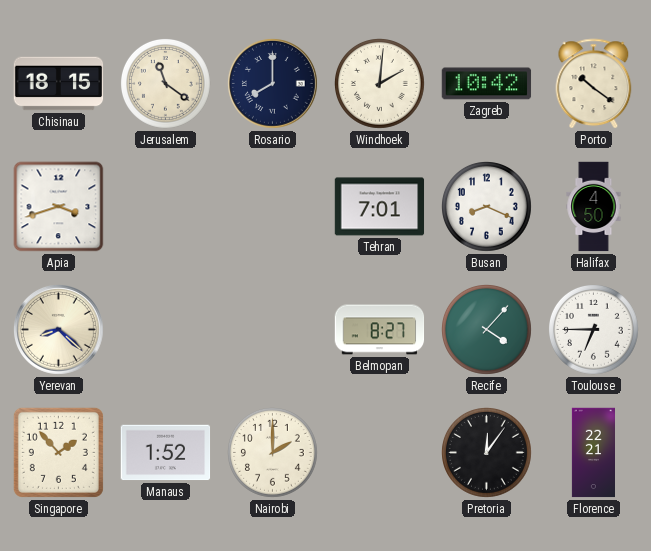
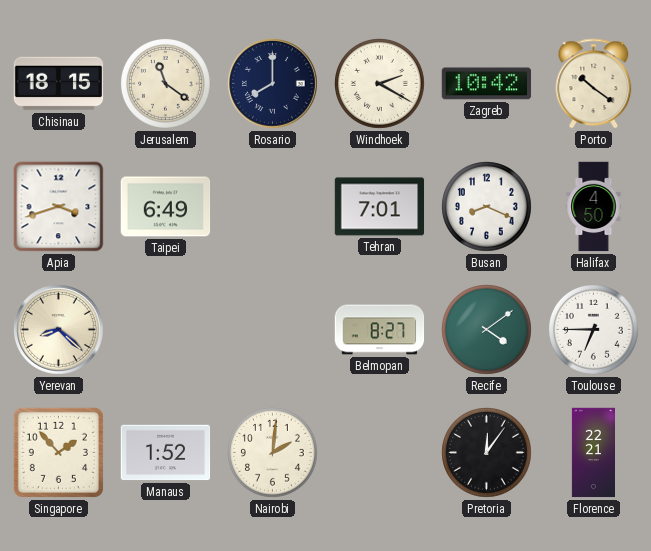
Windhoek: 2:01 -> 2:20 (380, 84)
Taipei: none -> 6:49 (166, 207)
Recife: 4:07 -> 4:09 (487, 330)
Nairobi: 2:00 -> 2:01 (273, 453)
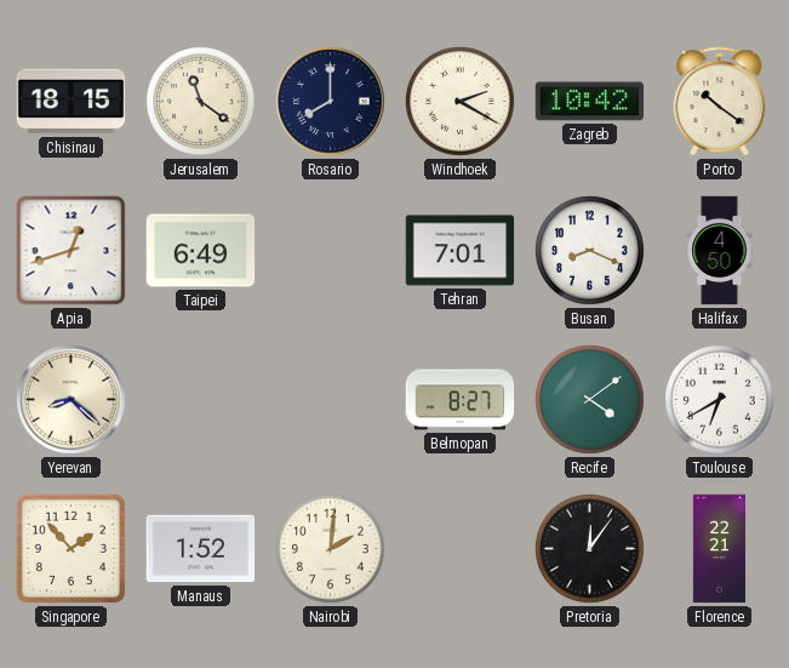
Apia: 3:42 -> 12:42 (72, 251)
Toulouse: 6:45 -> 6:40 (720, 400)
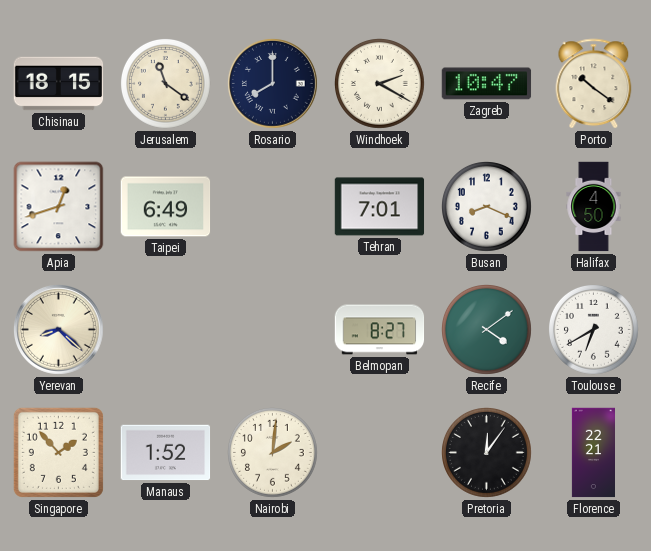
Zagreb: 10:42 -> 10:47 (487, 84)
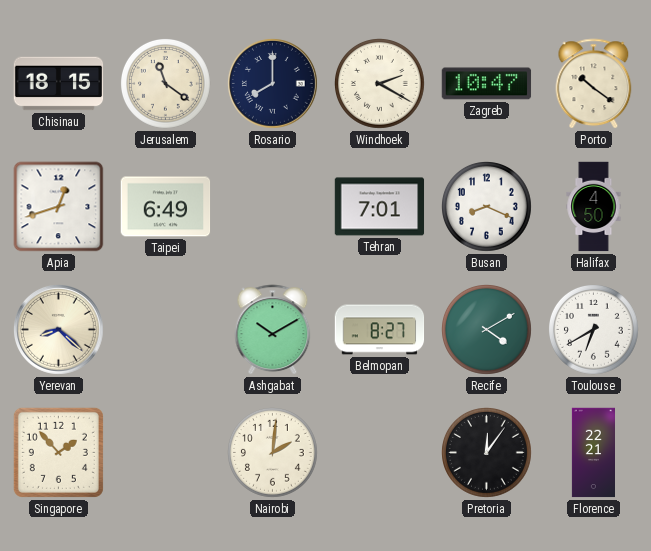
Ashgabat: none -> 10:10 (273, 330)
Recife: 4:09 -> 4:10 (487, 330)
Manaus: 1:52 -> none (166, 453)
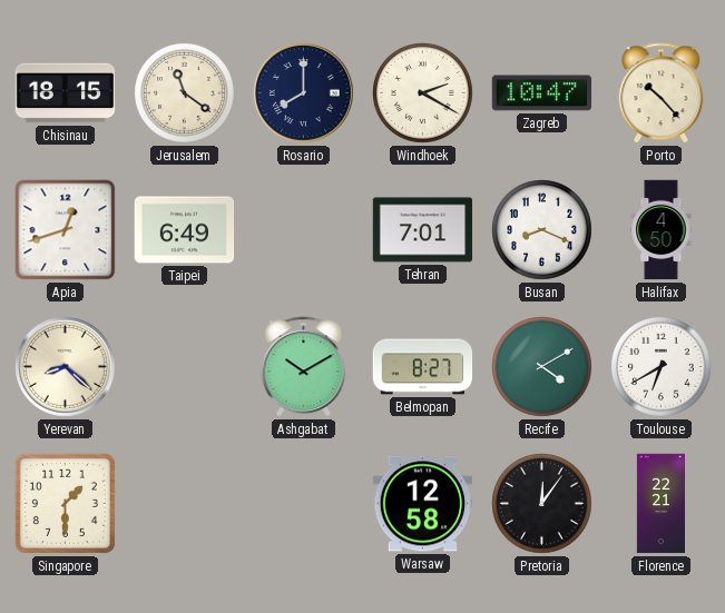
Porto: 10:21 -> 10:23 (662, 93)
Singapore: 1:53 -> 1:30 (65, 503)
Nairobi: 2:01 -> none (273, 453)
Warsaw: none -> 12:58 (423, 504)
